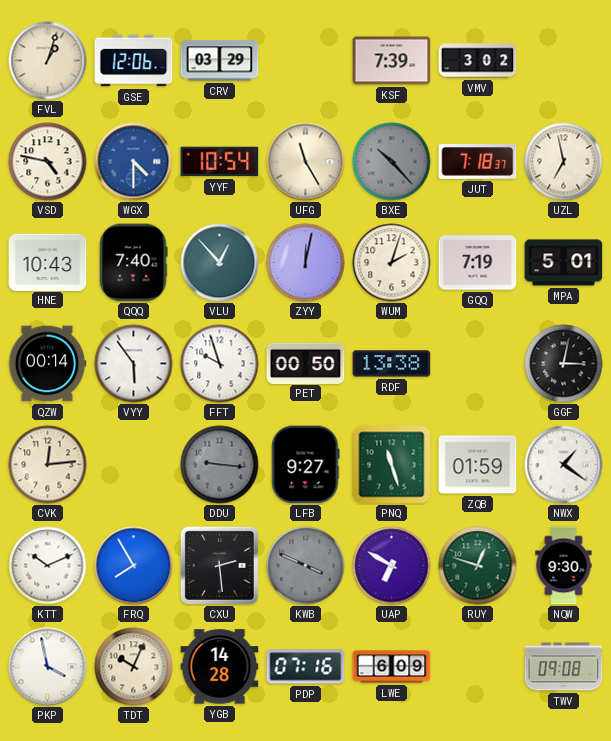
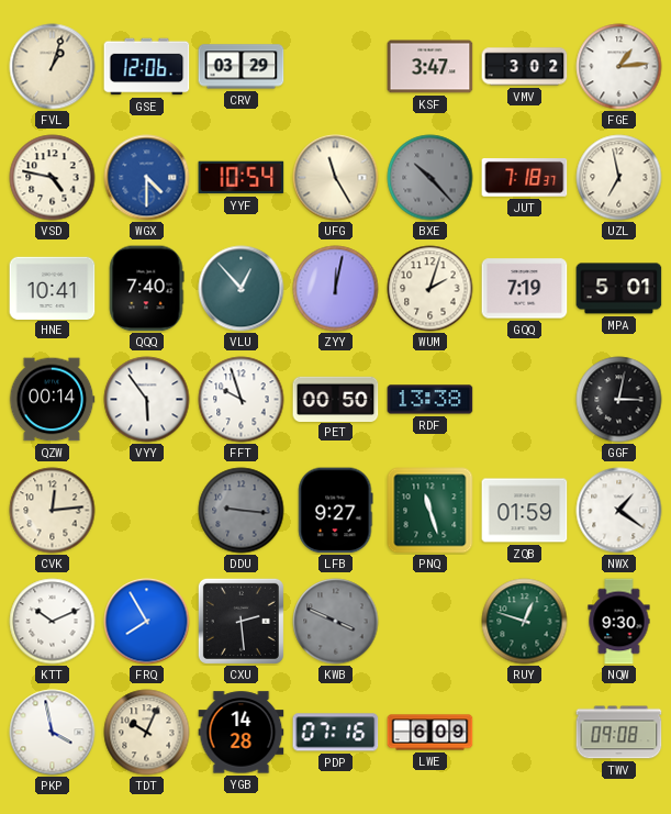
KSF: 7:39 -> 3:47 (430, 67)
FGE: none -> 1:14 (619, 67)
HNE: 10:43 -> 10:41 (53, 288)
UAP: 6:50 -> none (392, 566)
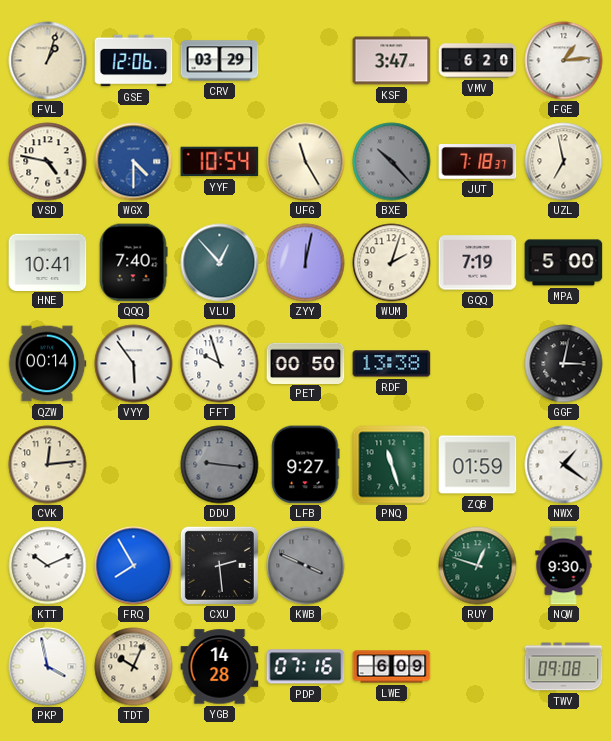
VMV: 3:02 -> 6:20 (478, 61)
MPA: 5:01 -> 5:00 (564, 263)
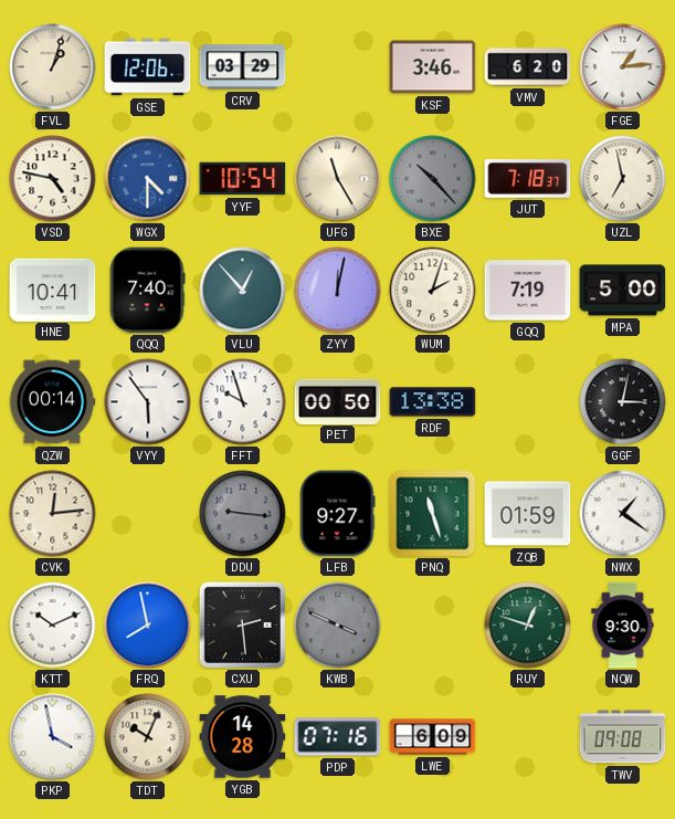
KSF: 3:47 -> 3:46 (433, 67)
FRQ: 7:55 -> 7:58 (148, 626)
